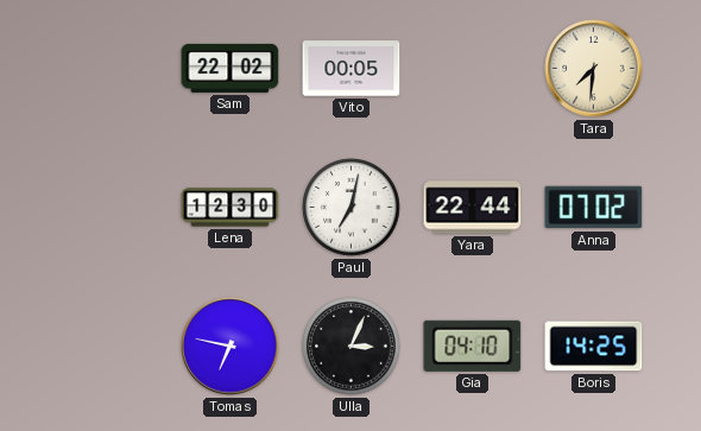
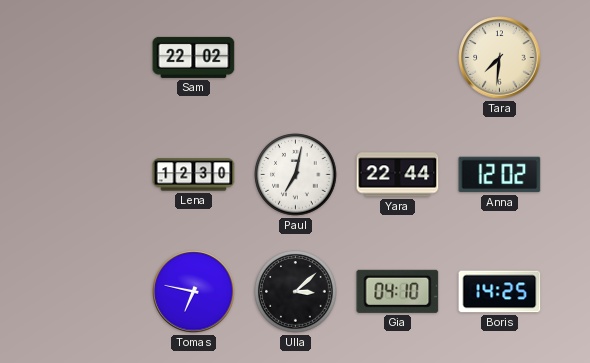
Vito: 00:05 -> none (352, 69)
Anna: 07:02 -> 12:02 (500, 175)
Ulla: 3:04 -> 3:08 (296, 292)
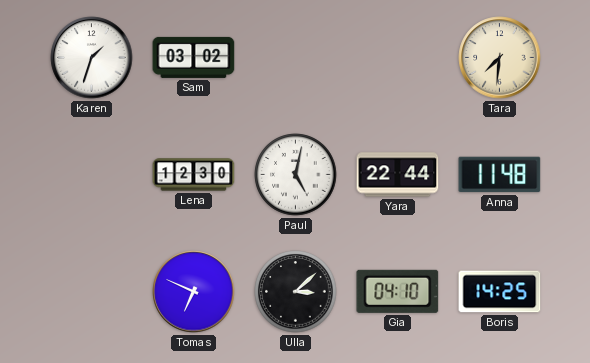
Karen: none -> 1:33 (92, 58)
Sam: 22:02 -> 03:02 (194, 57)
Paul: 7:02 -> 5:02 (296, 175)
Anna: 12:02 -> 11:48 (500, 175)
Tomas: 6:47 -> 6:49 (194, 292)
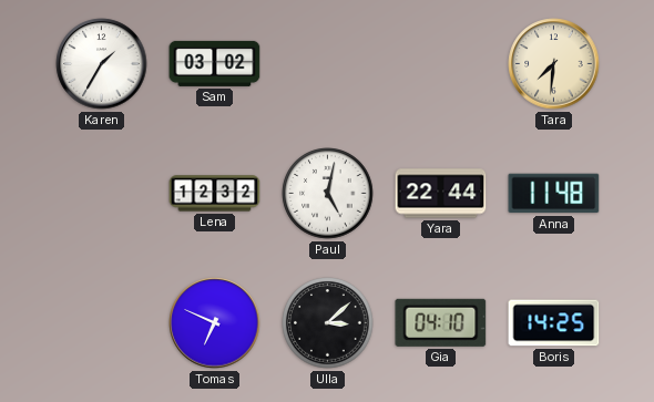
Karen: 1:33 -> 1:35 (102, 64)
Lena: 12:30 -> 12:32 (215, 194)
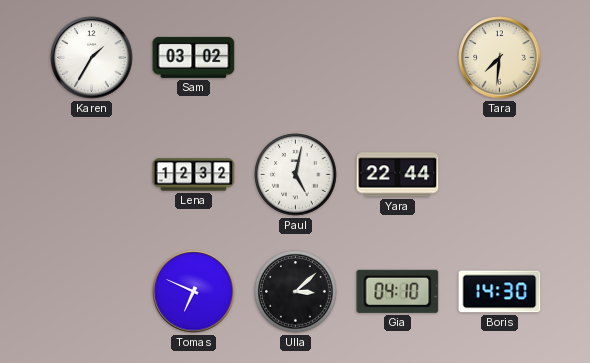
Anna: 11:48 -> none (554, 194)
Boris: 14:25 -> 14:30 (500, 292)
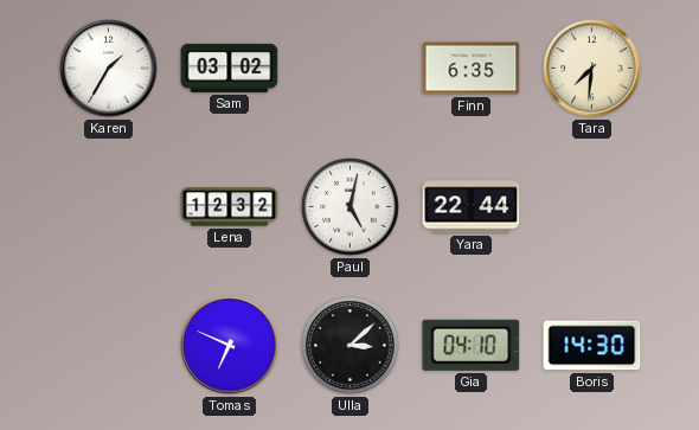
Finn: none -> 6:35 (472, 69)
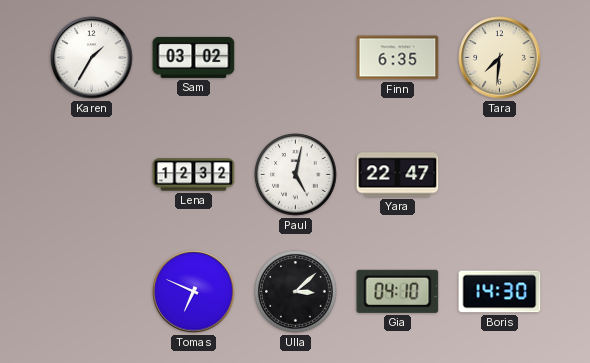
Yara: 22:44 -> 22:47 (398, 175)
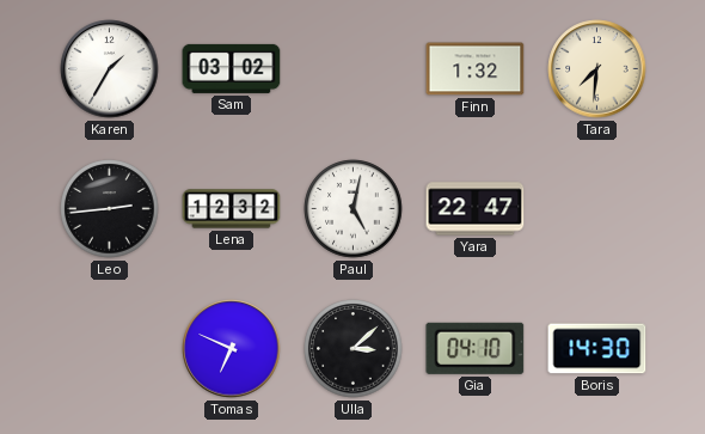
Finn: 6:35 -> 1:32 (476, 69)
Leo: none -> 2:44 (110, 209)
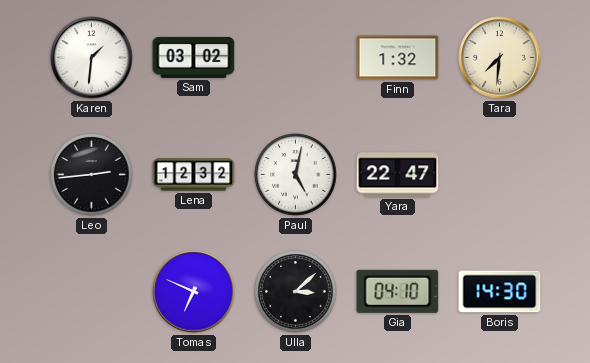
Karen: 1:35 -> 1:31 (92, 58)
